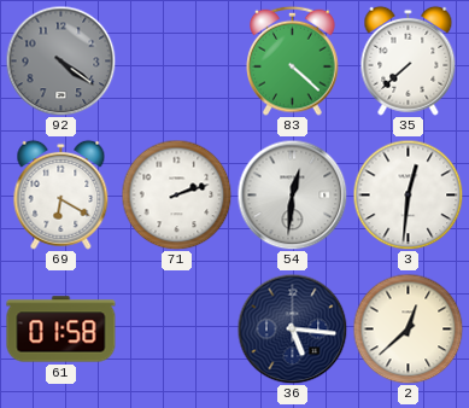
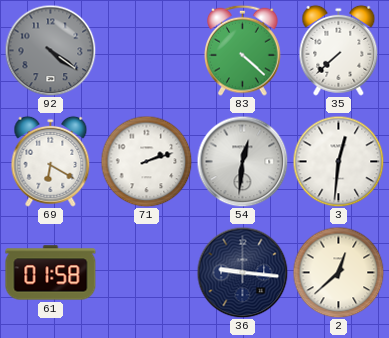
36: 5:16 -> 9:16 (242, 272)
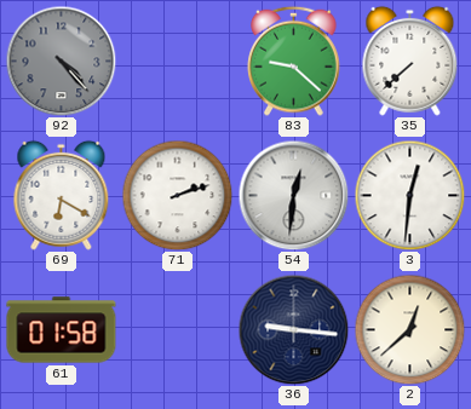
92: 4:21 -> 4:23 (61, 61)
83: 4:22 -> 9:22 (294, 61)
